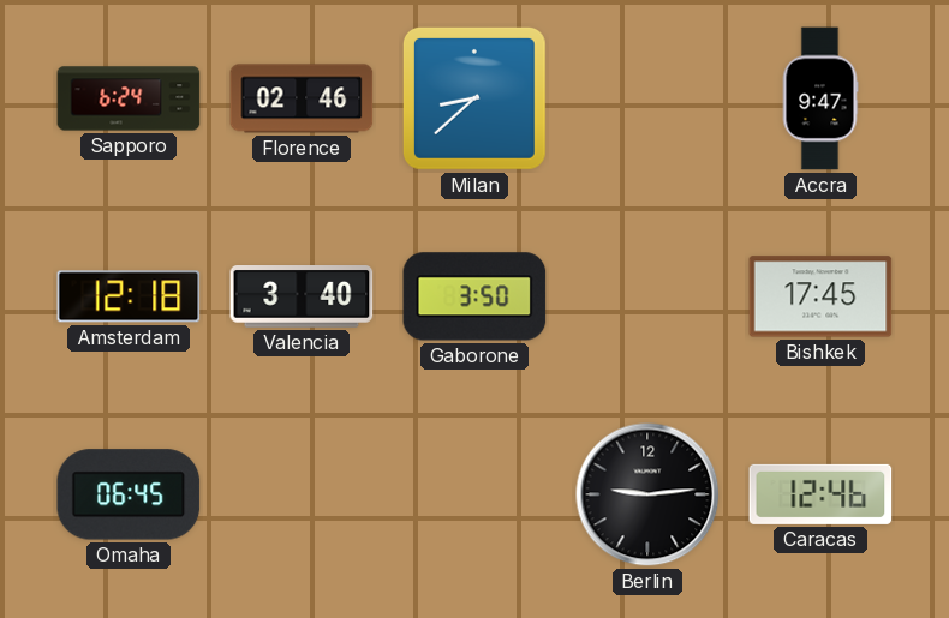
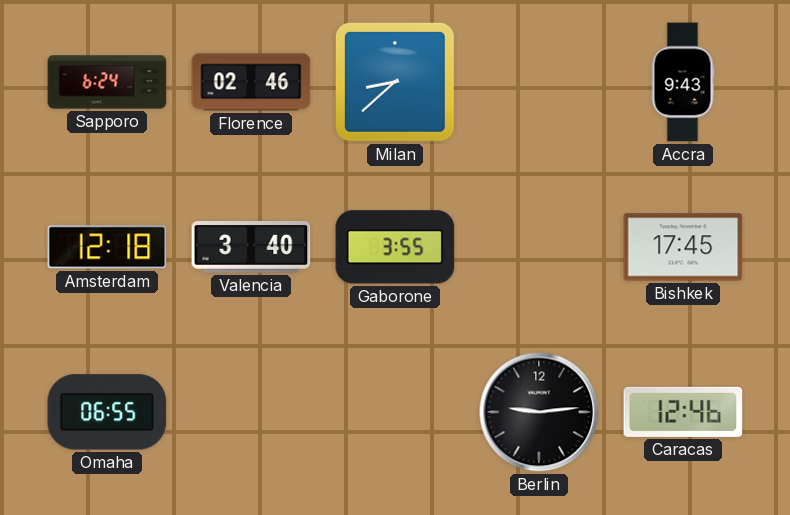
Accra: 9:47 -> 9:43 (683, 82)
Gaborone: 3:50 -> 3:55 (395, 247)
Omaha: 06:45 -> 06:55 (107, 412)
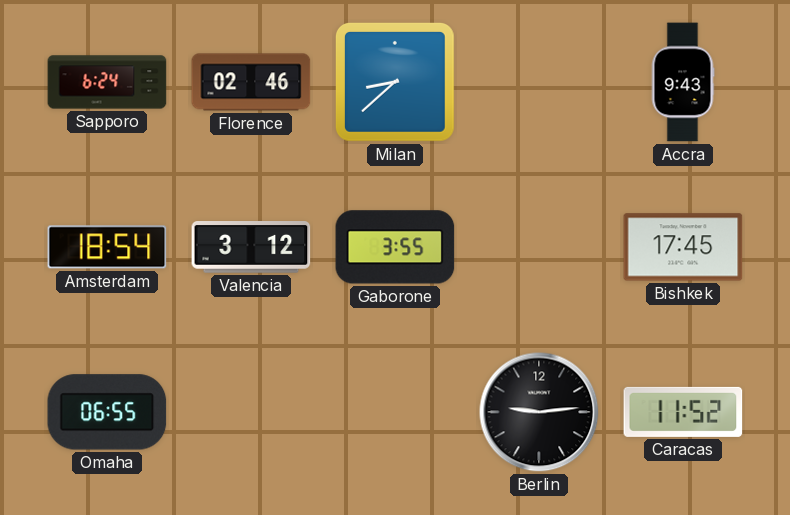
Amsterdam: 12:18 -> 18:54 (107, 247)
Valencia: 3:40 -> 3:12 (251, 248)
Caracas: 12:46 -> 11:52 (683, 412)
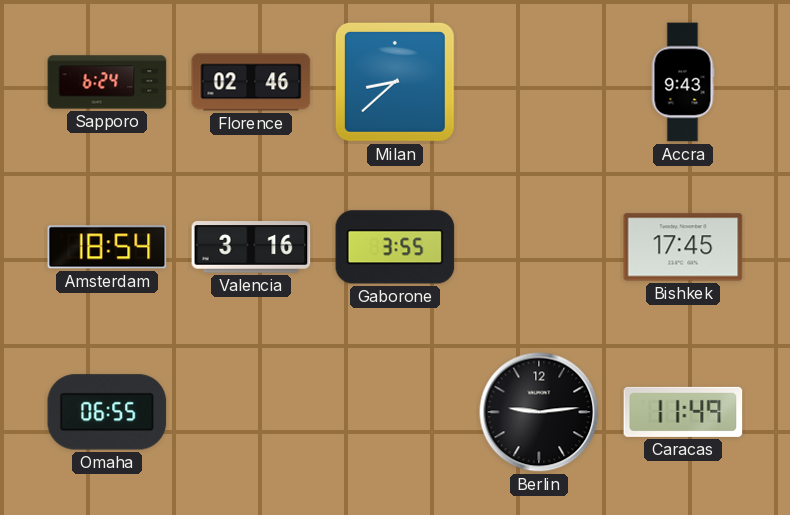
Valencia: 3:12 -> 3:16 (251, 248)
Caracas: 11:52 -> 11:49 (683, 412)
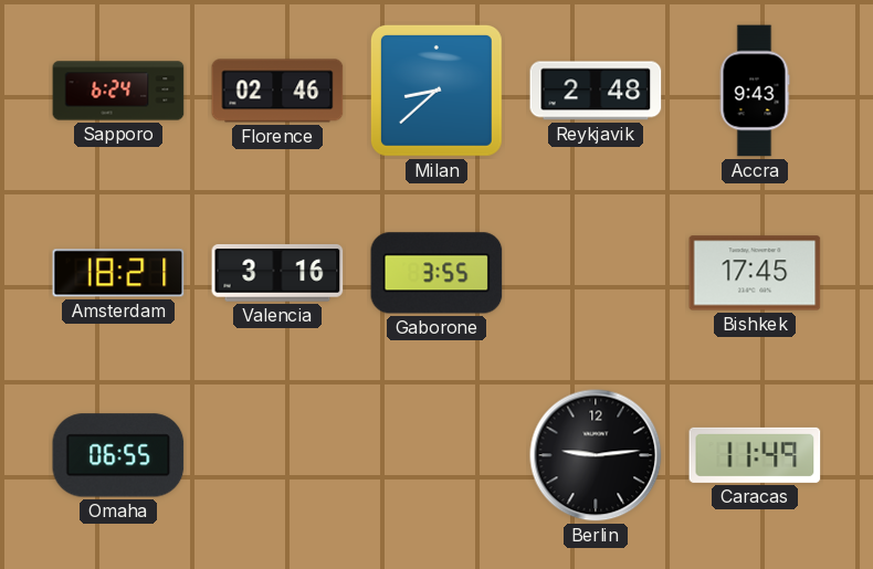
Reykjavik: none -> 2:48 (596, 91)
Amsterdam: 18:54 -> 18:21 (118, 273)
